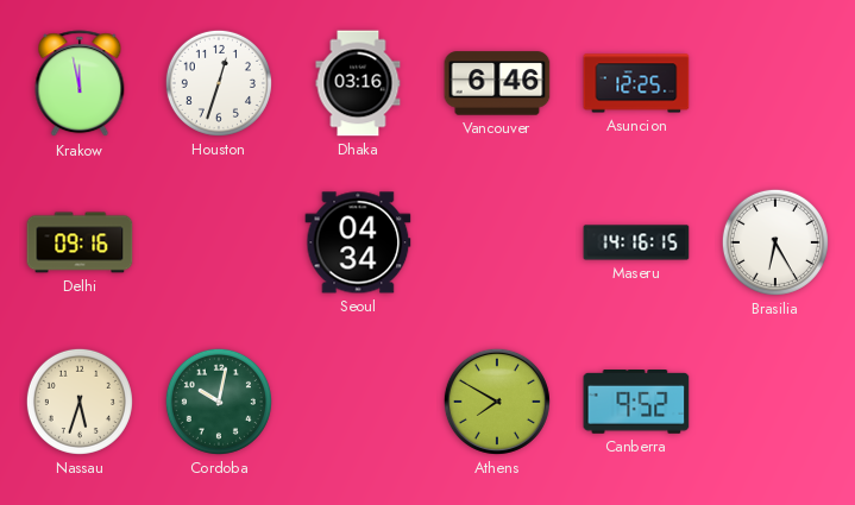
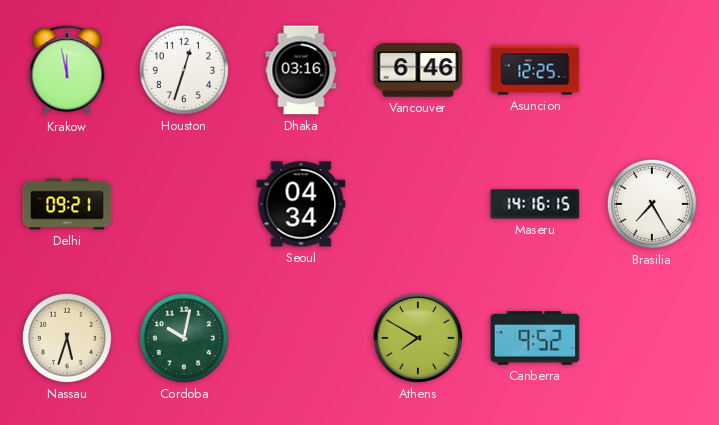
Delhi: 09:16 -> 09:21 (67, 204)
Brasilia: 6:25 -> 7:25 (652, 204)
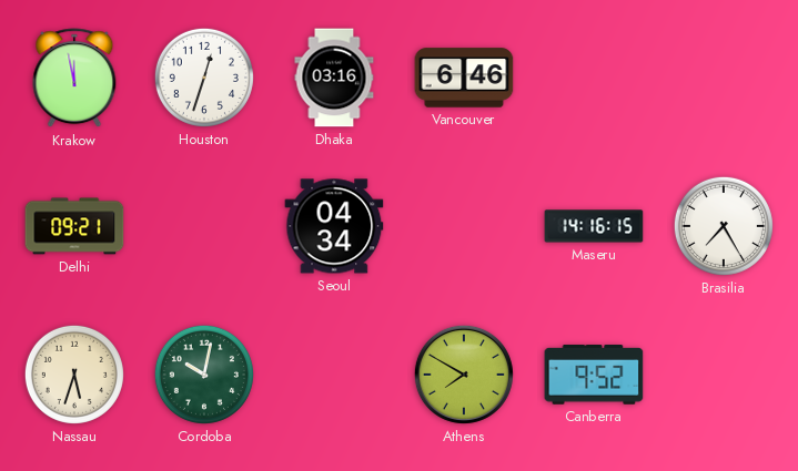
Asuncion: 12:25 -> none (535, 70)
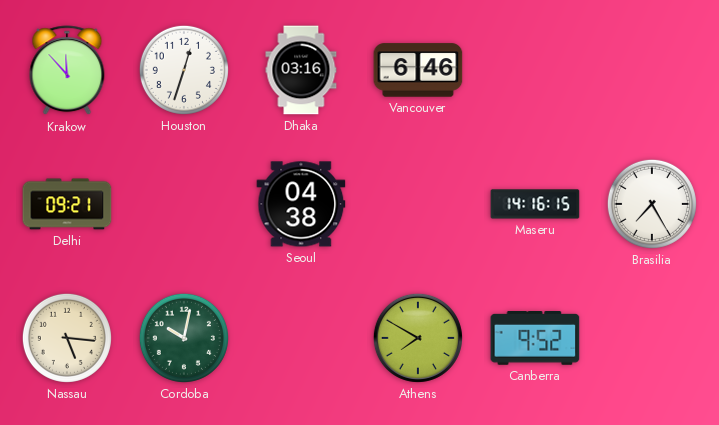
Krakow: 11:58 -> 11:53 (67, 71)
Seoul: 04:34 -> 04:38 (301, 204)
Nassau: 5:33 -> 5:16 (67, 338)
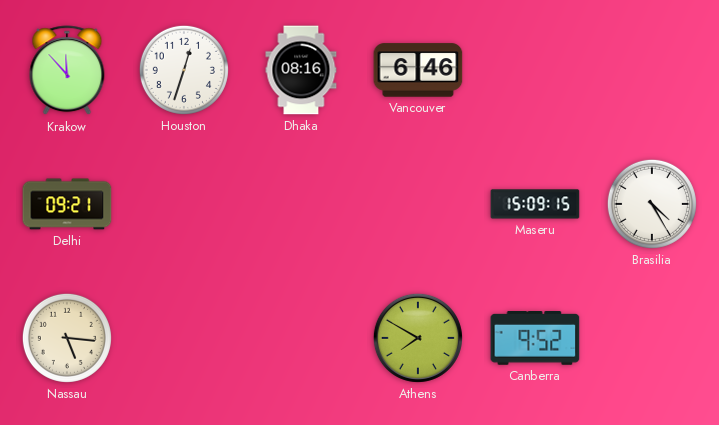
Dhaka: 03:16 -> 08:16 (301, 70)
Seoul: 04:38 -> none (301, 204)
Maseru: 14:16 -> 15:09 (535, 204)
Brasilia: 7:25 -> 4:25 (652, 204)
Cordoba: 10:02 -> none (184, 338)
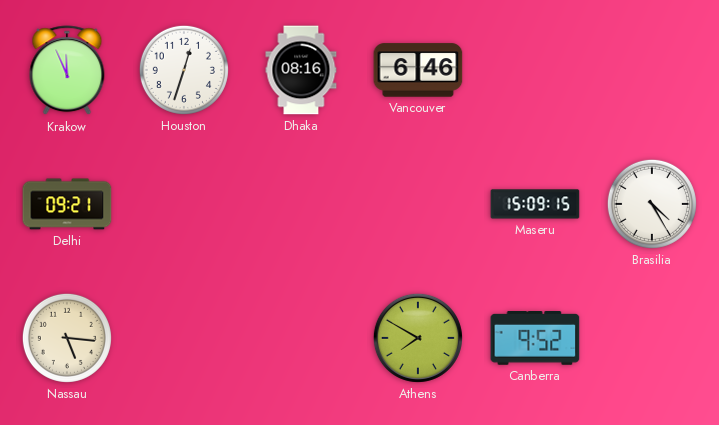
Krakow: 11:53 -> 11:56 (67, 71)
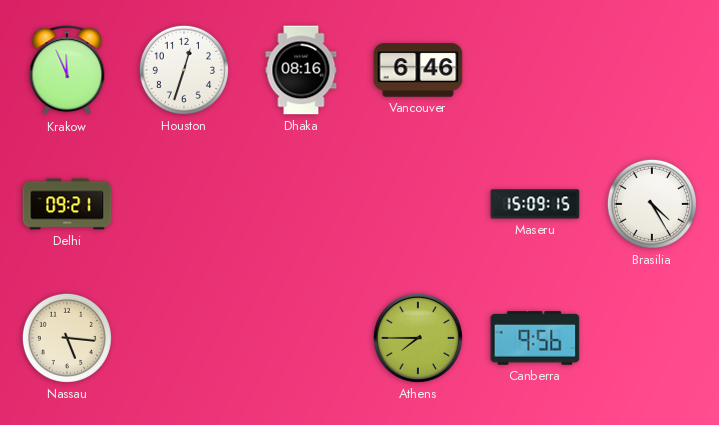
Athens: 7:50 -> 7:45 (418, 338)
Canberra: 9:52 -> 9:56 (535, 339)
